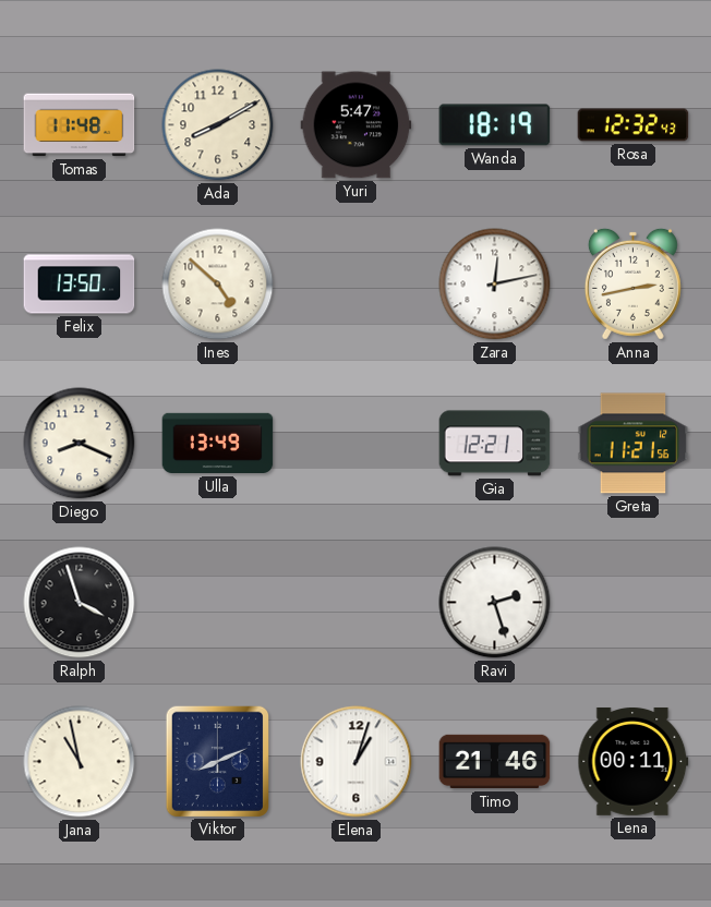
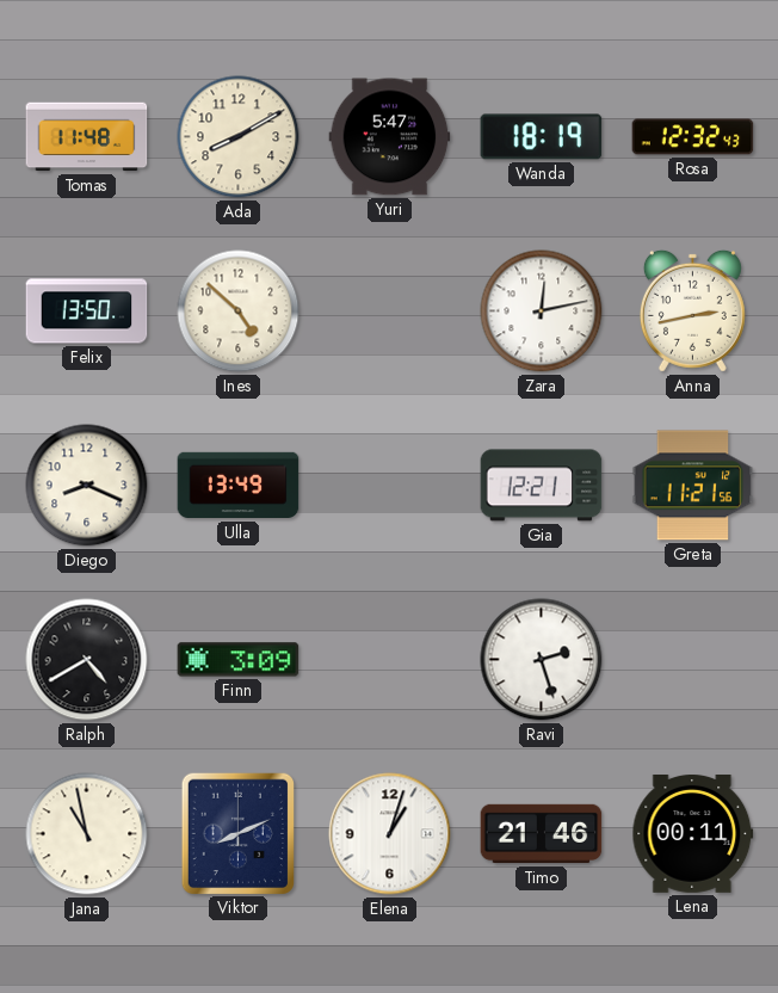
Ralph: 3:57 -> 4:40 (87, 660)
Finn: none -> 3:09 (239, 660)
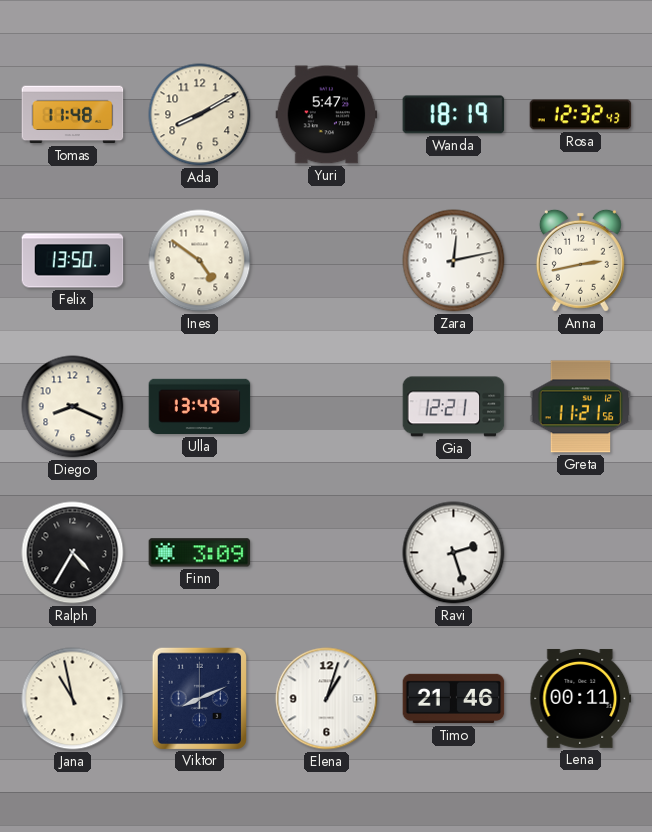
Ines: 4:52 -> 4:51 (200, 261)
Ralph: 4:40 -> 4:35 (73, 553)
